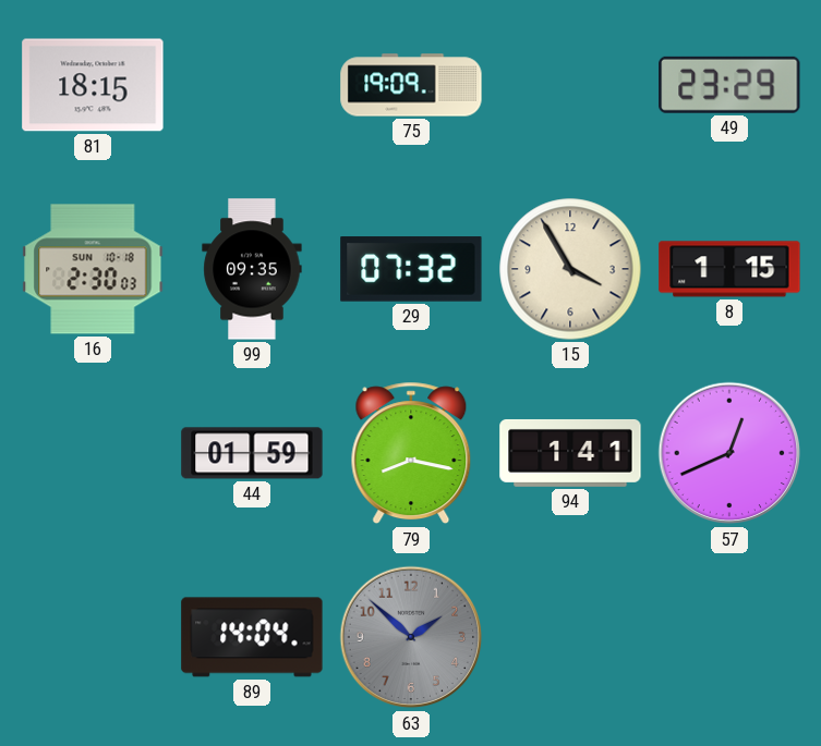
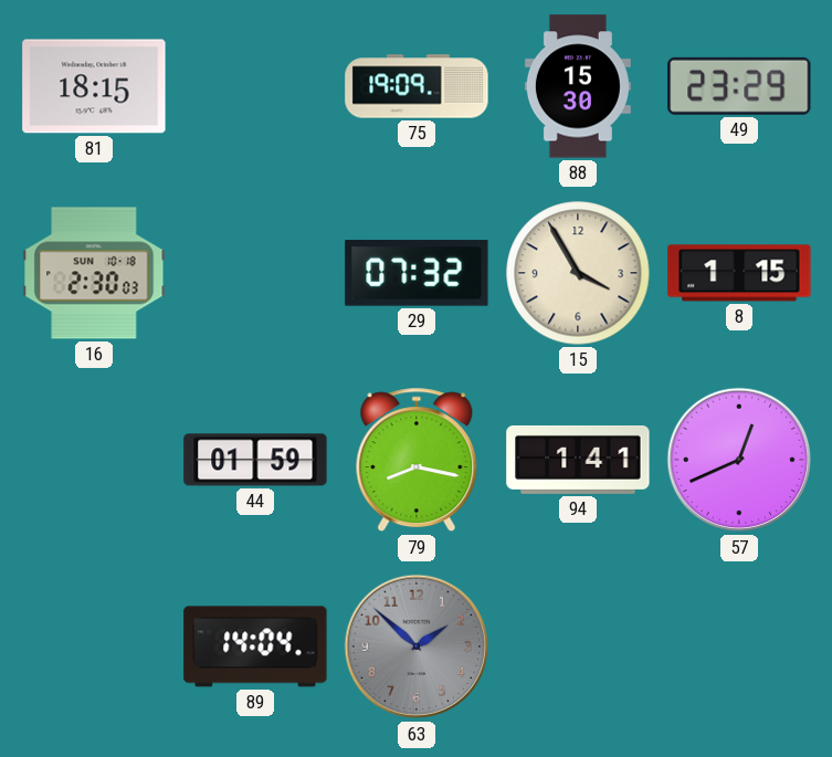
88: none -> 15:30 (578, 86)
99: 09:35 -> none (252, 269)
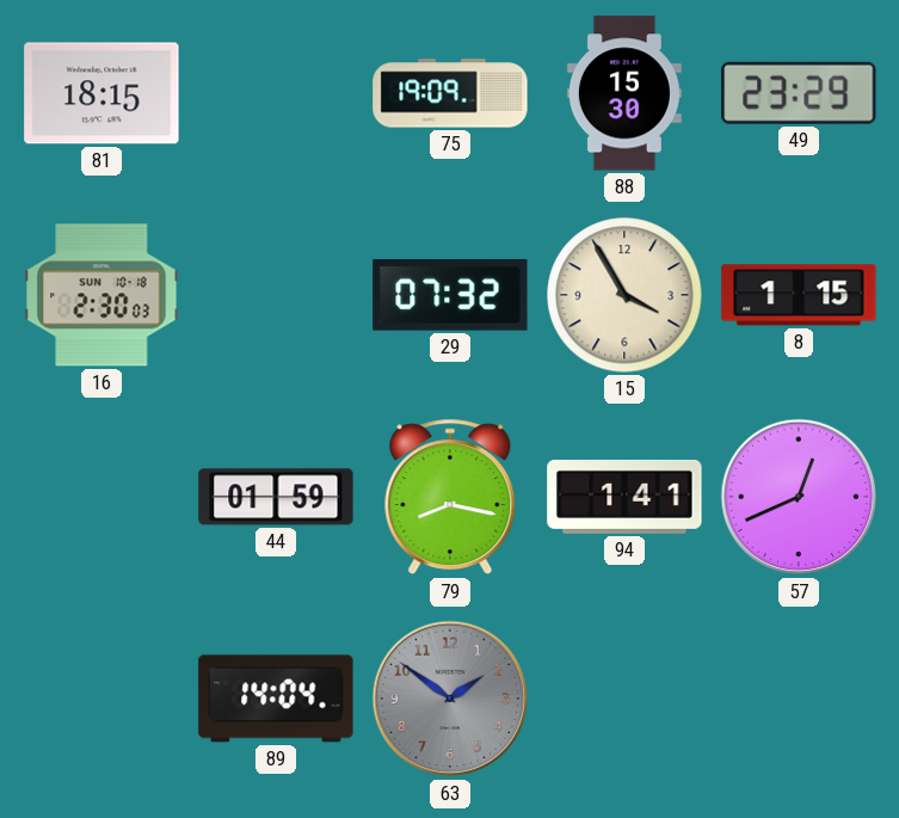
63: 1:52 -> 1:51 (450, 699)
